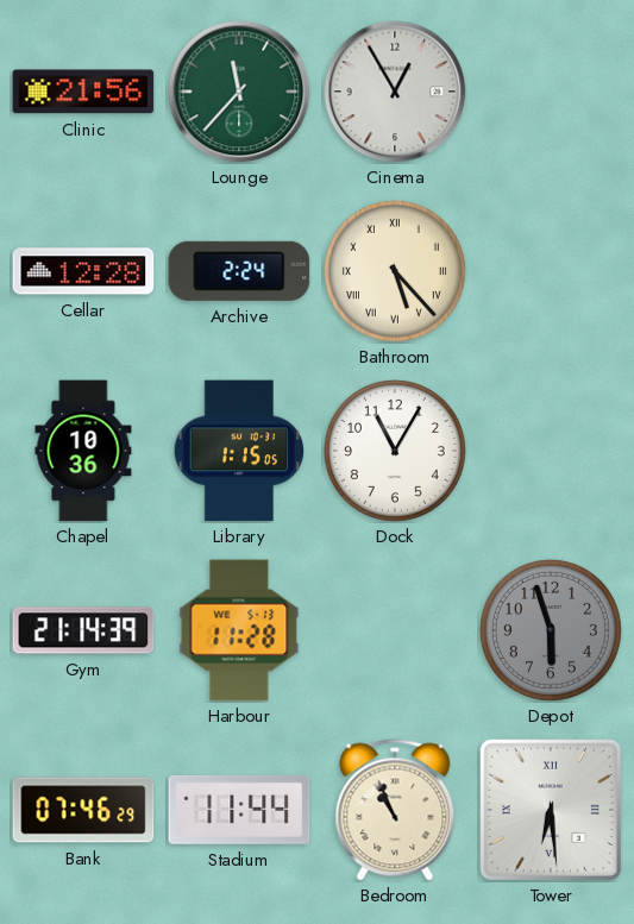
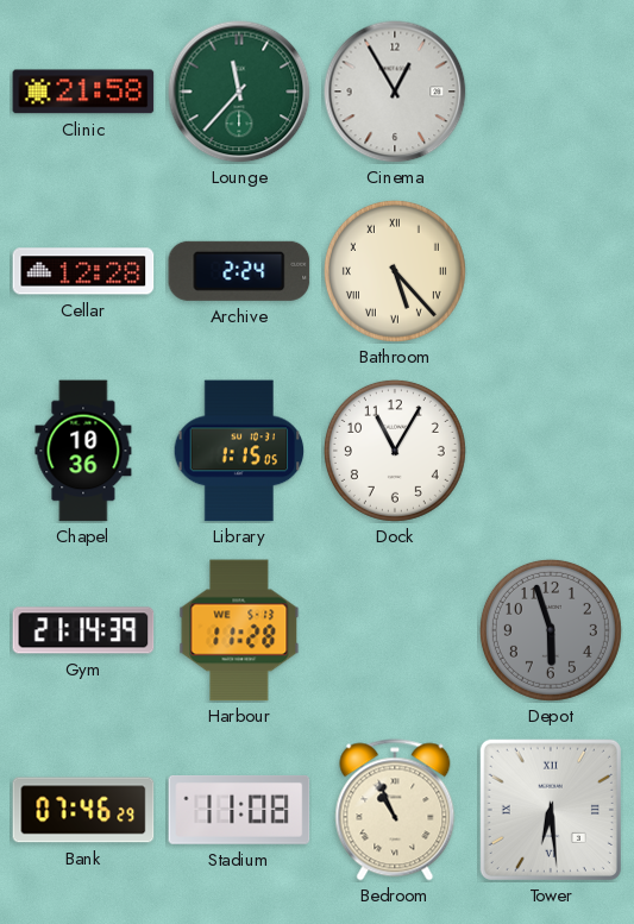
Clinic: 21:56 -> 21:58 (83, 92)
Stadium: 11:44 -> 11:08 (239, 810)
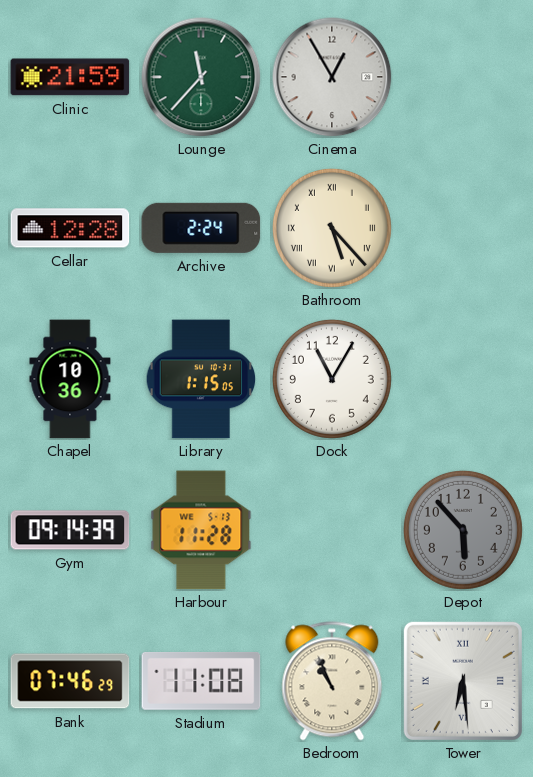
Clinic: 21:58 -> 21:59 (70, 77)
Gym: 21:14 -> 09:14 (70, 530)
Depot: 5:57 -> 5:53 (463, 530)
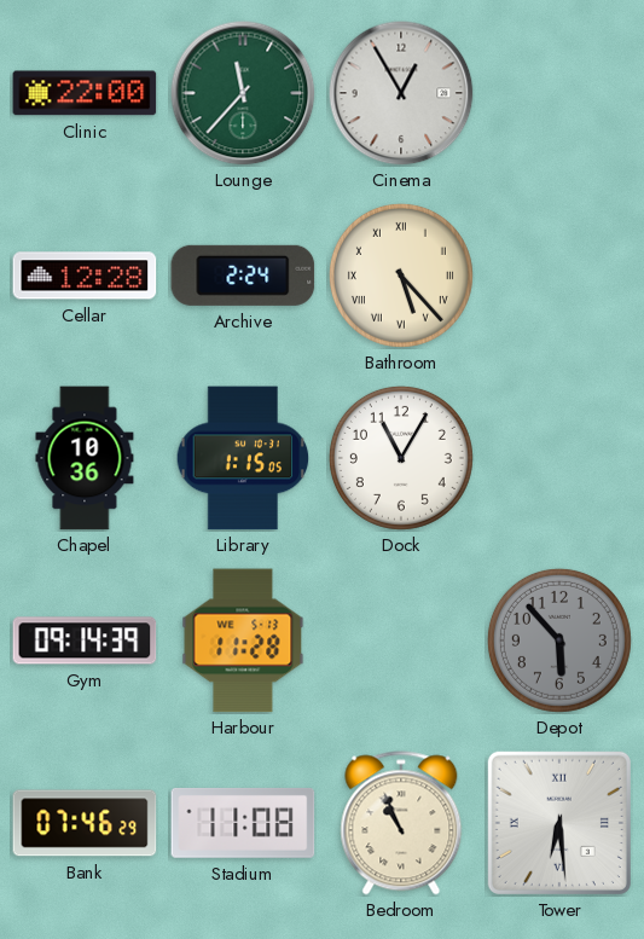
Clinic: 21:59 -> 22:00 (85, 93)
